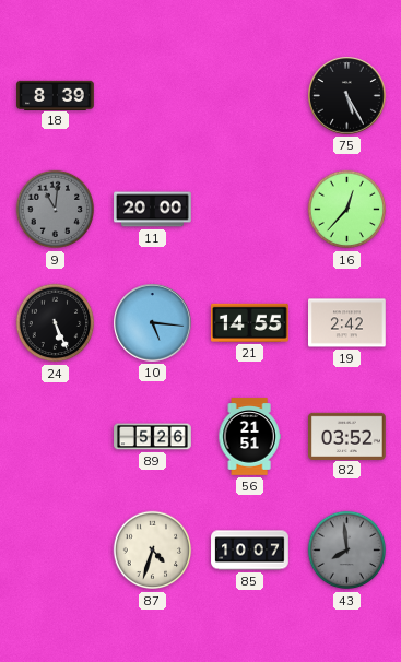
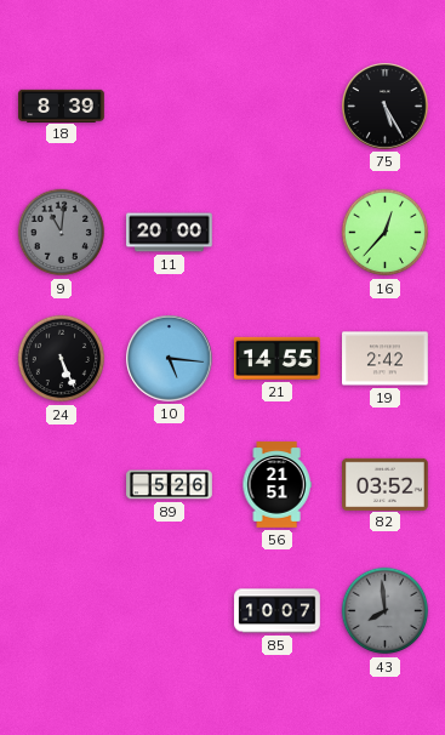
87: 4:33 -> none (153, 551)
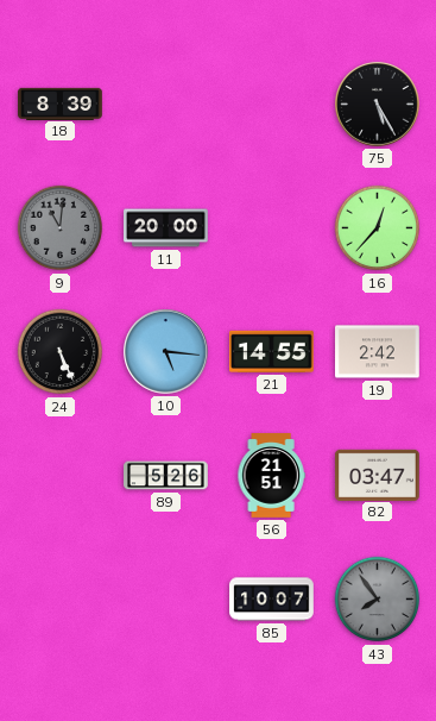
82: 03:52 -> 03:47 (378, 475)
43: 7:59 -> 7:54 (378, 600)
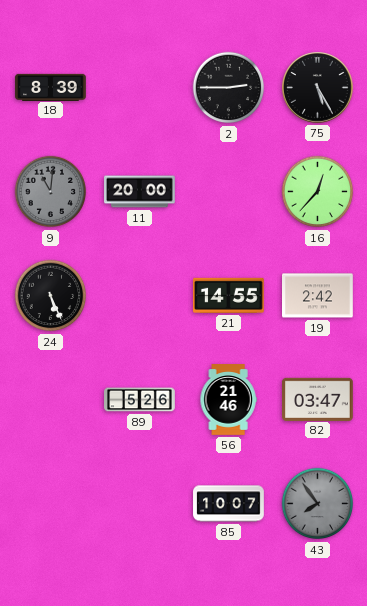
2: none -> 2:45 (229, 88)
10: 5:16 -> none (166, 352)
56: 21:51 -> 21:46 (228, 400)
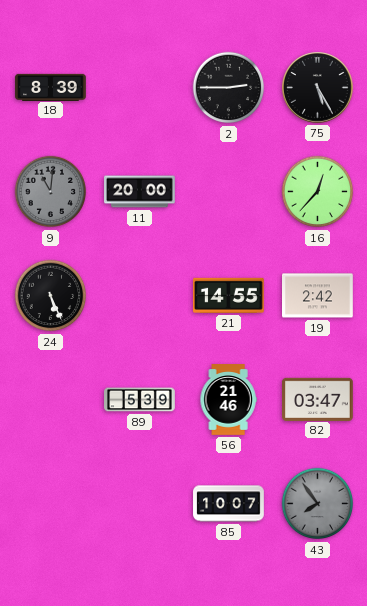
89: 5:26 -> 5:39 (140, 400)
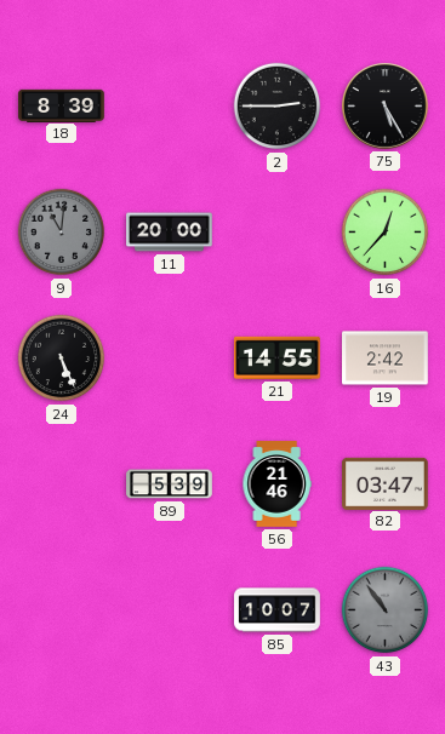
43: 7:54 -> 10:54 (386, 610)
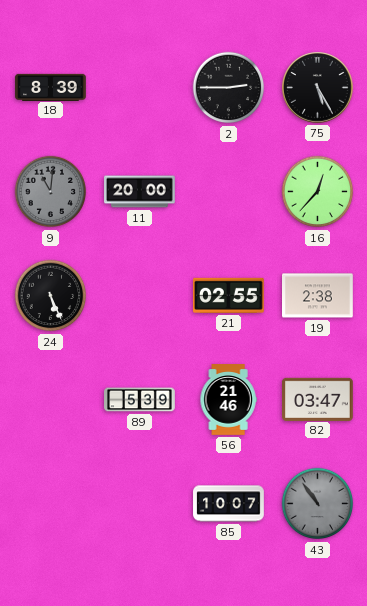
21: 14:55 -> 02:55 (229, 295)
19: 2:42 -> 2:38 (318, 296)
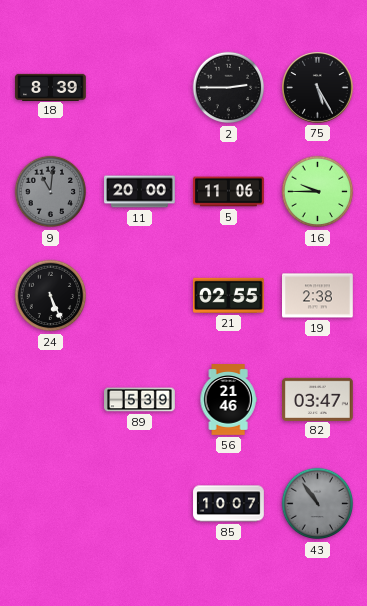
5: none -> 11:06 (229, 192)
16: 12:37 -> 9:45 (318, 192)
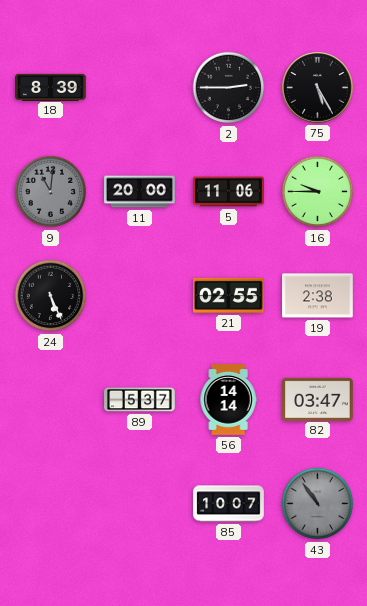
89: 5:39 -> 5:37 (140, 400)
56: 21:46 -> 14:14 (228, 400)
